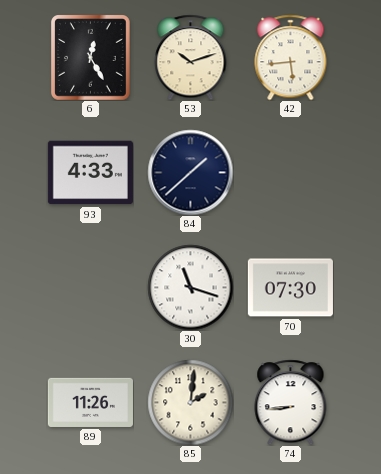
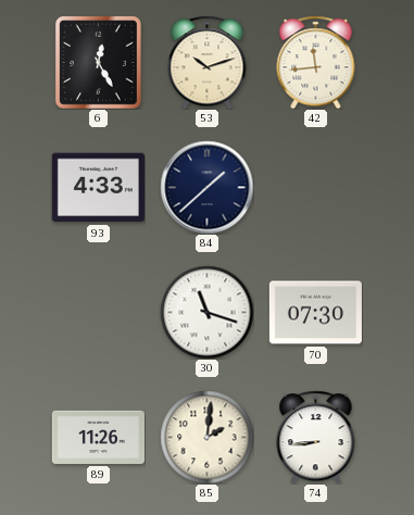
42: 5:44 -> 11:44 (316, 62)
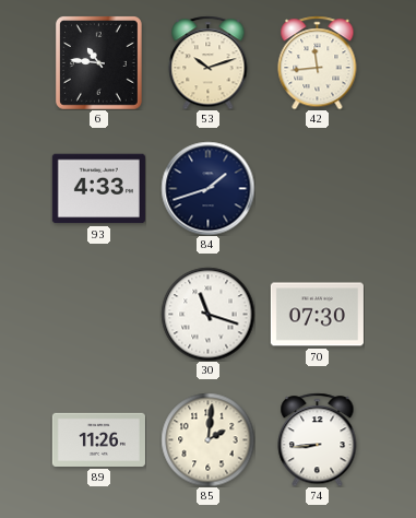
6: 12:25 -> 10:46 (99, 63)
84: 1:38 -> 1:42 (207, 188)
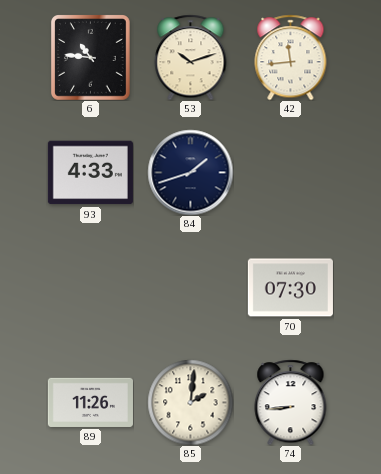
30: 11:18 -> none (207, 314)
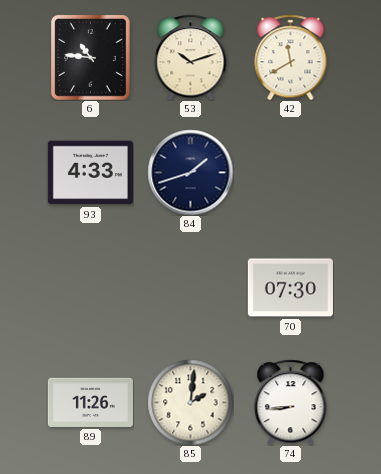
42: 11:44 -> 11:40 (291, 57)
